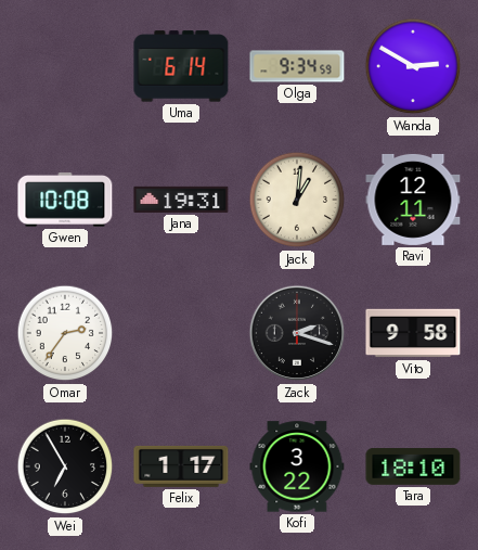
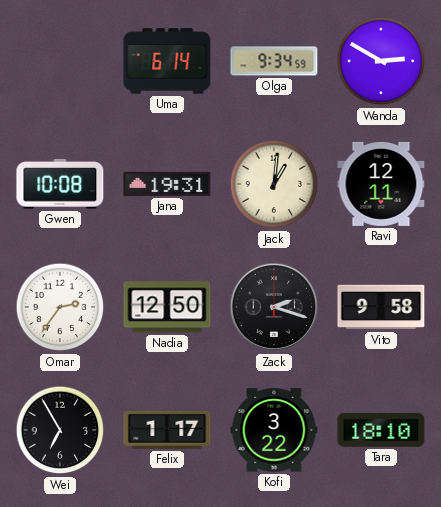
Nadia: none -> 12:50 (167, 307)
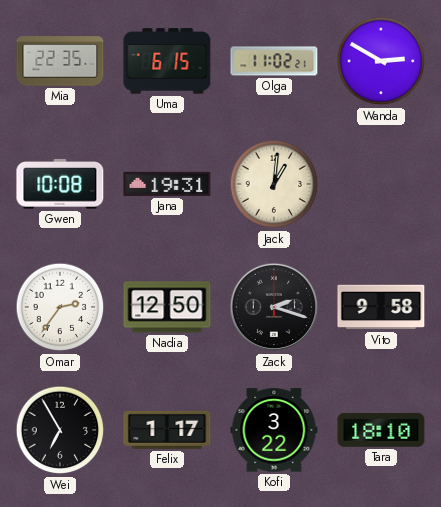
Mia: none -> 22:35 (60, 61)
Uma: 6:14 -> 6:15 (167, 61)
Olga: 9:34 -> 11:02 (274, 61)
Ravi: 12:11 -> none (381, 184)
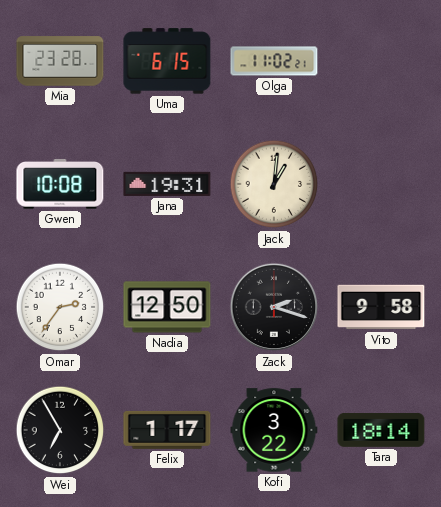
Mia: 22:35 -> 23:28 (60, 61)
Wanda: 2:50 -> none (381, 61)
Tara: 18:10 -> 18:14 (381, 431)
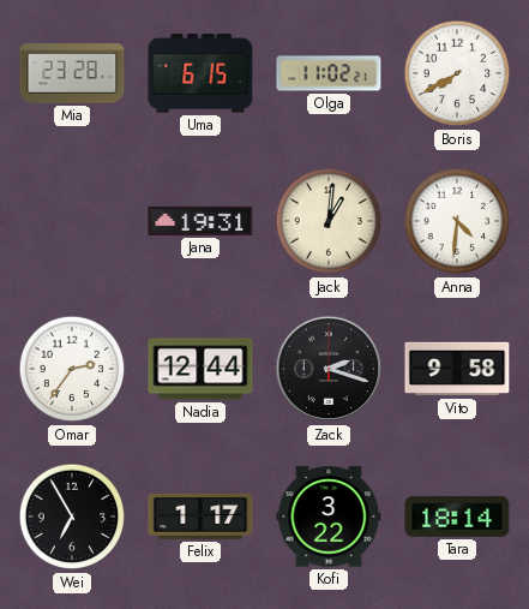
Boris: none -> 7:40 (457, 73)
Gwen: 10:08 -> none (60, 184)
Anna: none -> 4:31 (457, 221)
Nadia: 12:50 -> 12:44 (200, 369)
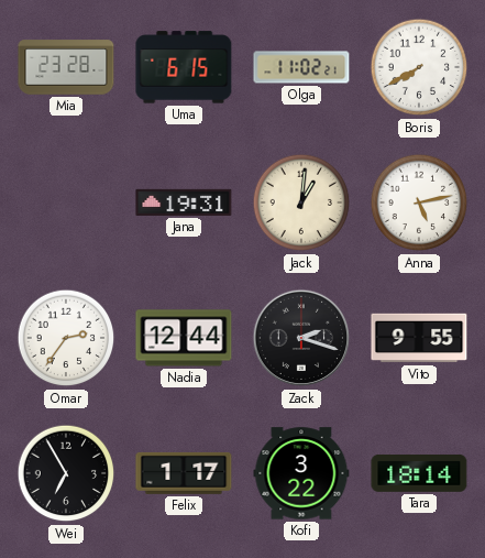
Anna: 4:31 -> 5:13 (419, 203)
Vito: 9:58 -> 9:55 (419, 338)
